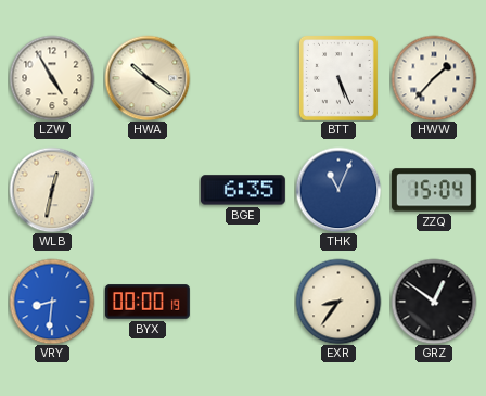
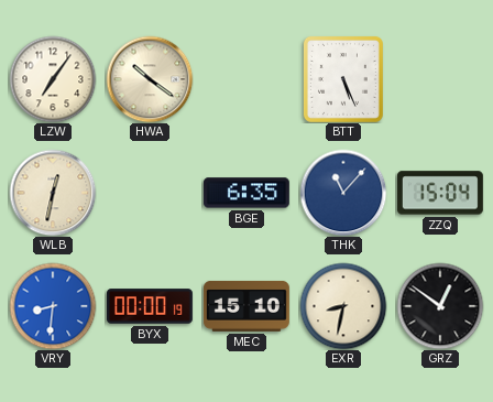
LZW: 4:55 -> 7:06 (53, 79)
HWW: 1:37 -> none (434, 78)
THK: 11:04 -> 11:07 (343, 193)
MEC: none -> 15:10 (246, 306)
EXR: 8:36 -> 8:32 (343, 306)
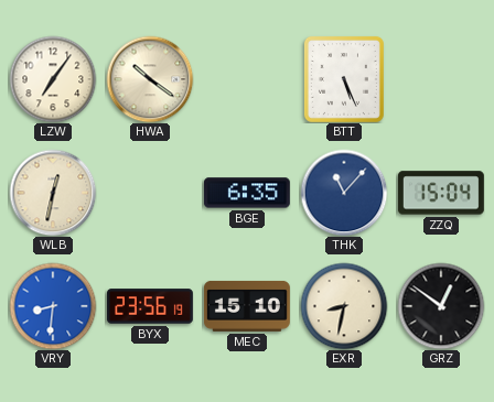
BYX: 00:00 -> 23:56 (150, 306)
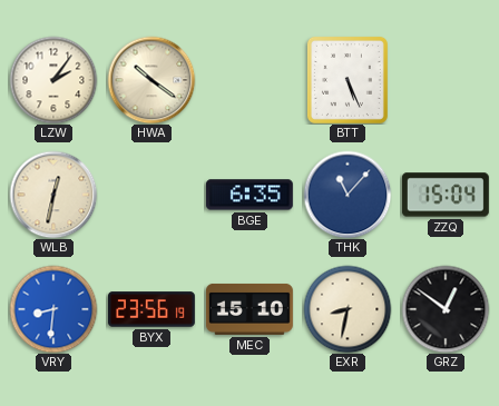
LZW: 7:06 -> 2:06 (53, 80)
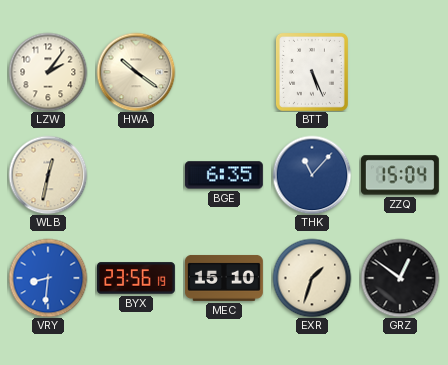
EXR: 8:32 -> 1:33 (312, 278)
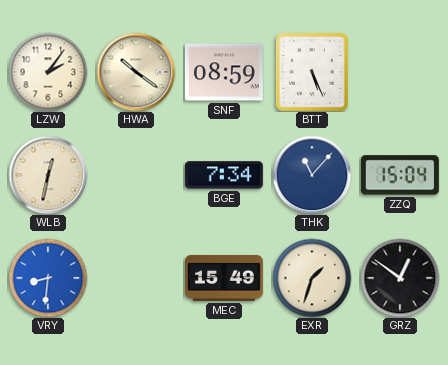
SNF: none -> 08:59 (224, 72)
BGE: 6:35 -> 7:34 (224, 175)
BYX: 23:56 -> none (136, 278)
MEC: 15:10 -> 15:49 (224, 278)
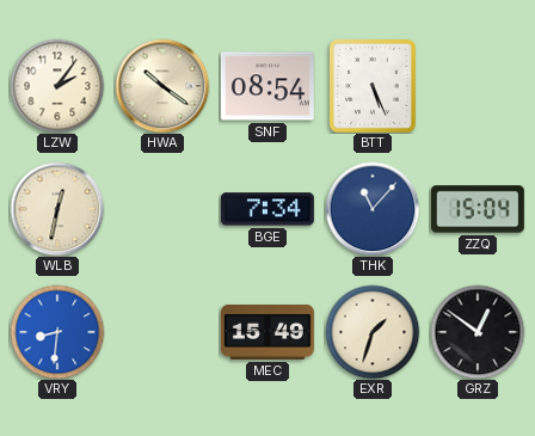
SNF: 08:59 -> 08:54 (267, 86)
